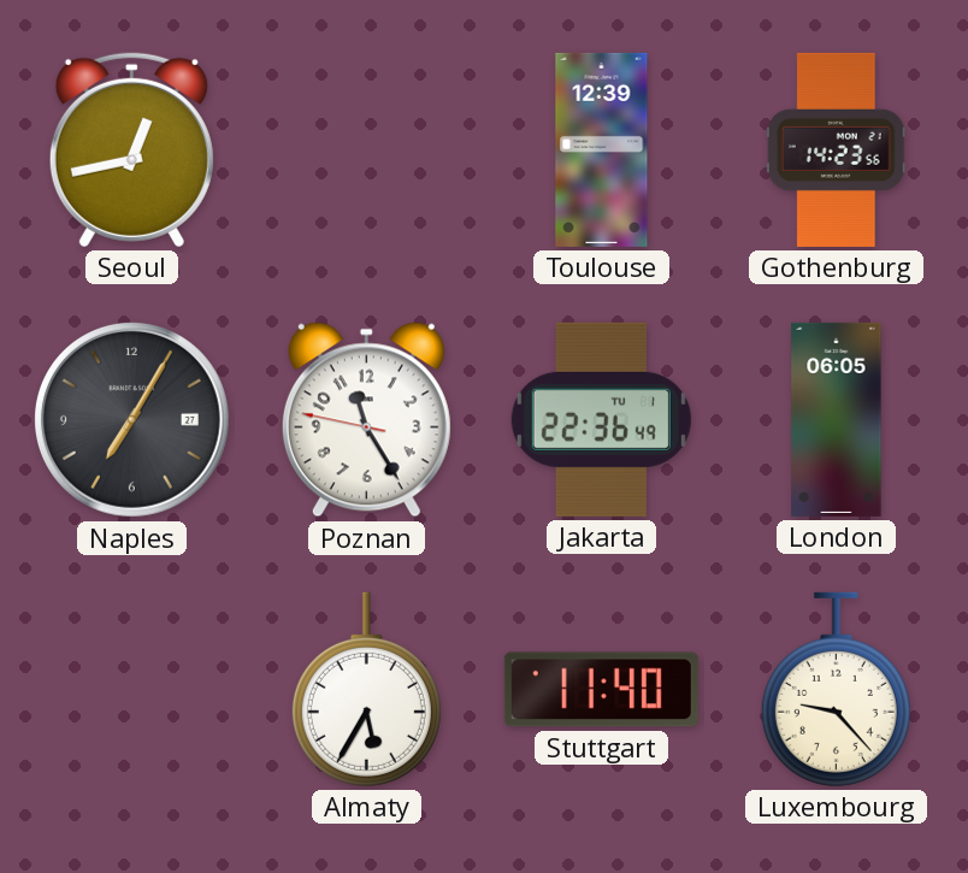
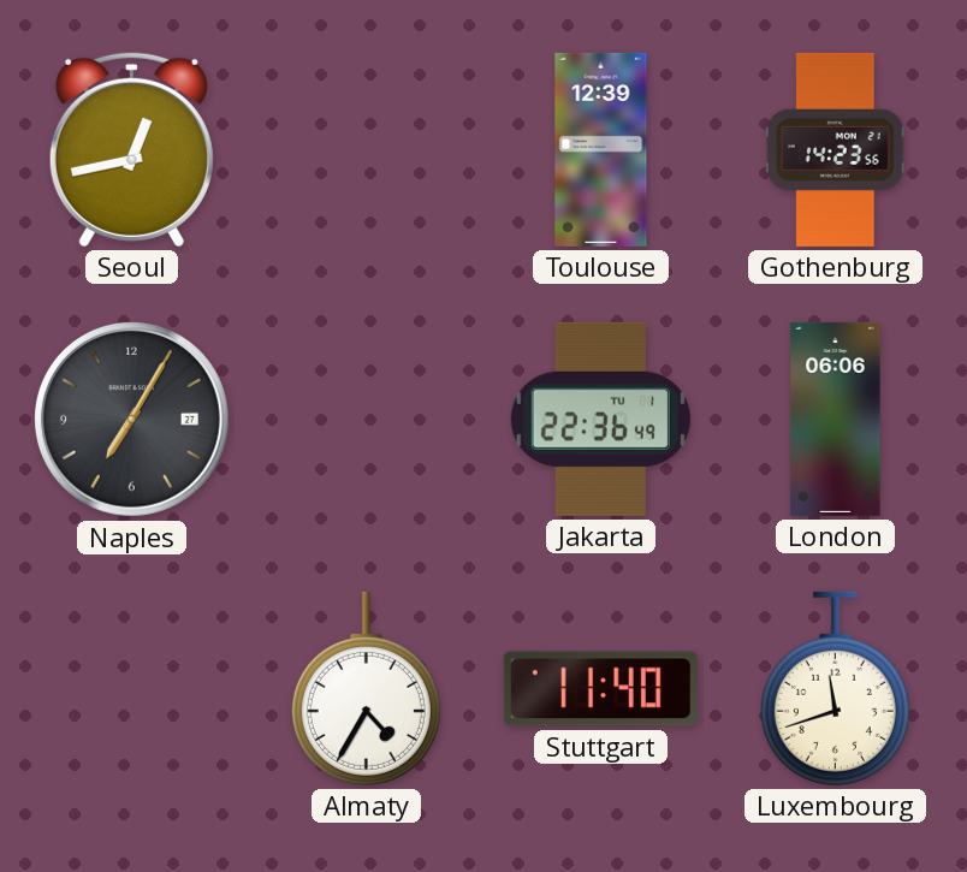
Poznan: 11:24 -> none (366, 420)
London: 06:05 -> 06:06 (836, 419)
Almaty: 5:35 -> 4:35 (366, 688)
Luxembourg: 9:23 -> 11:42 (835, 688)
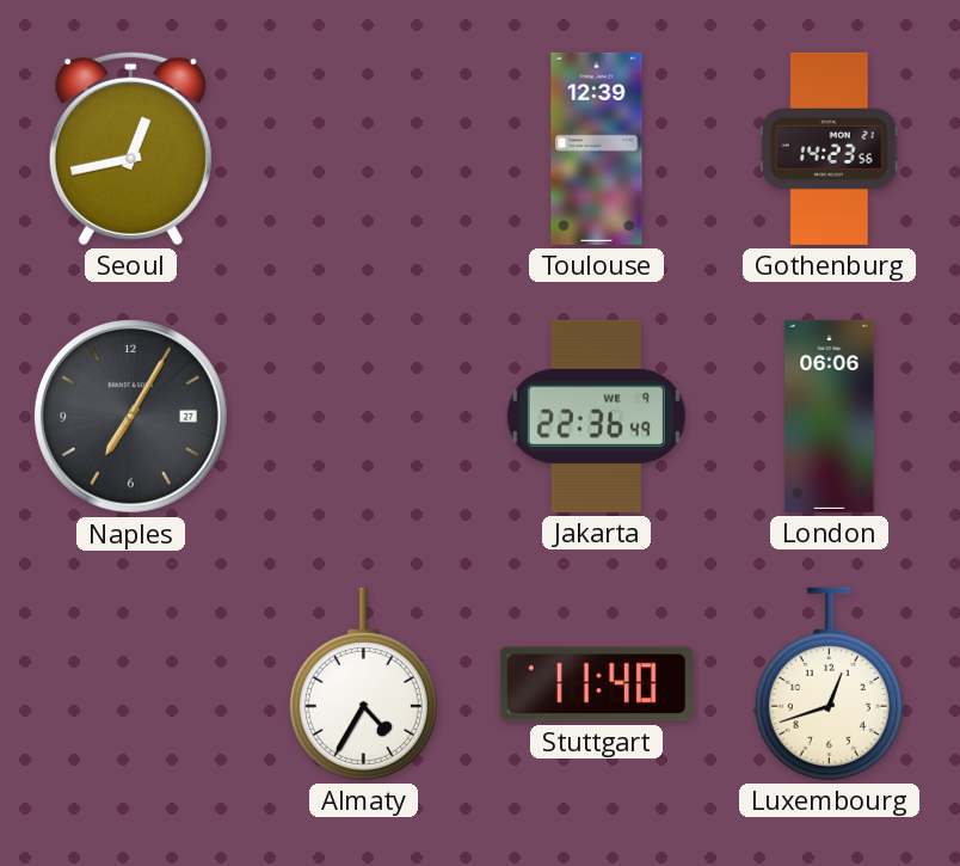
Jakarta date: TU 1 -> WE 9 (596, 416)
Luxembourg: 11:42 -> 12:42 (829, 683)
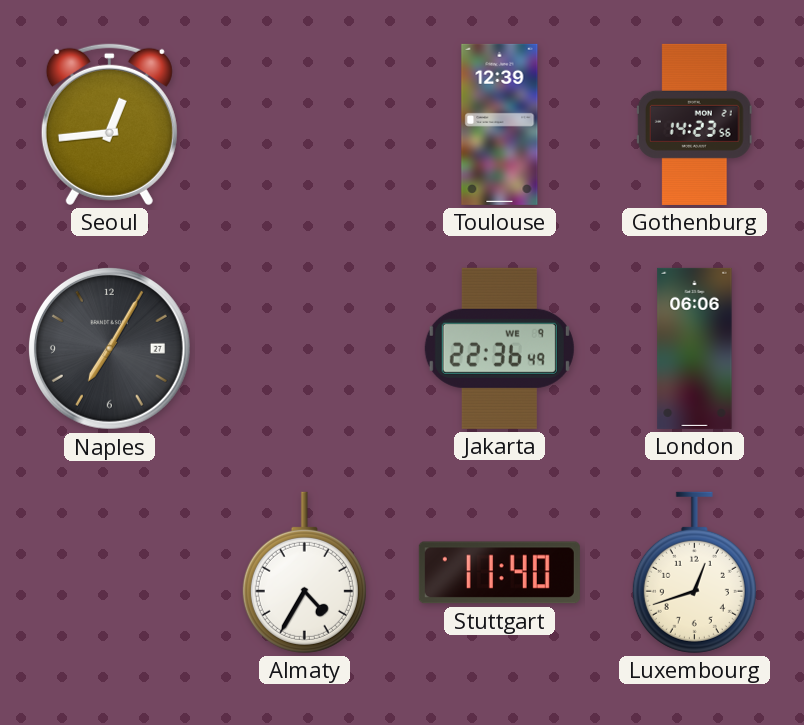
Seoul: 12:43 -> 12:44 (109, 124)
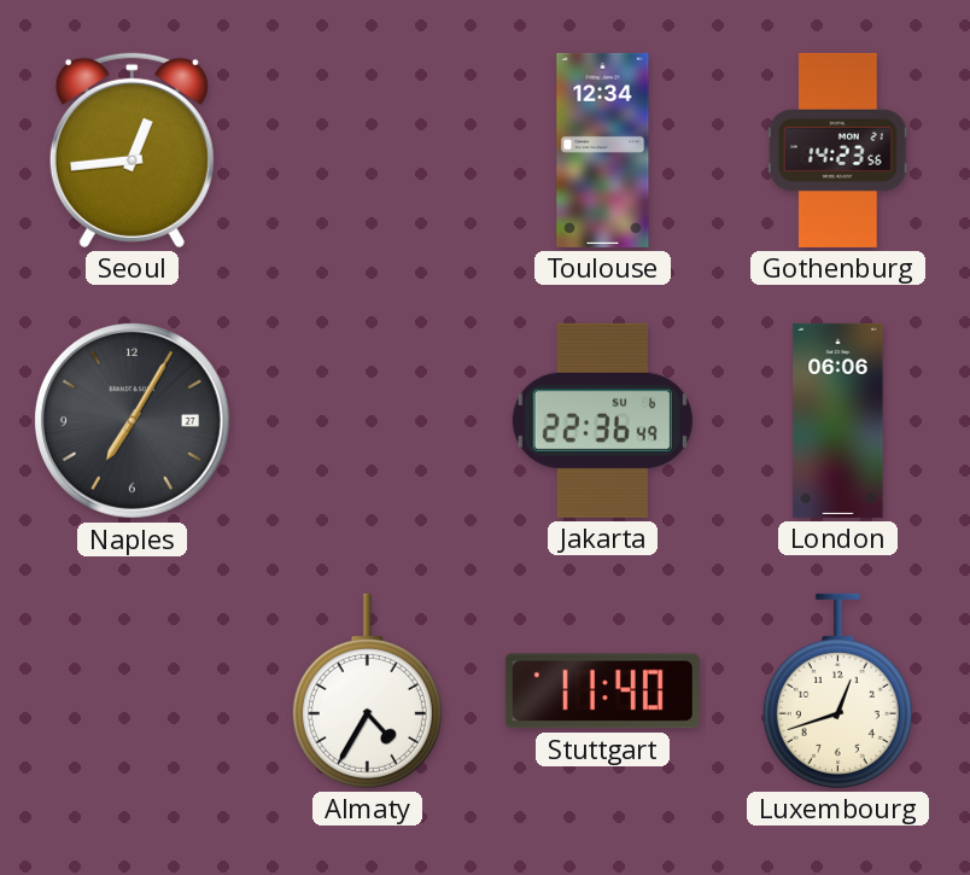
Toulouse: 12:39 -> 12:34 (603, 150)
Jakarta date: WE 9 -> SU 6 (602, 420)
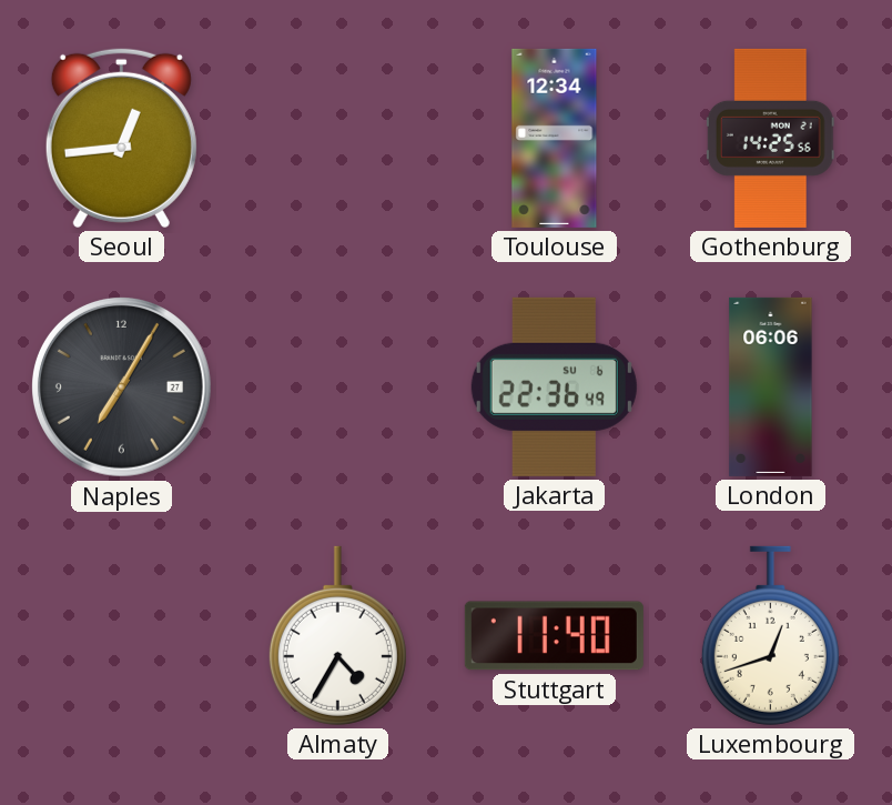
Gothenburg: 14:23 -> 14:25 (770, 138)
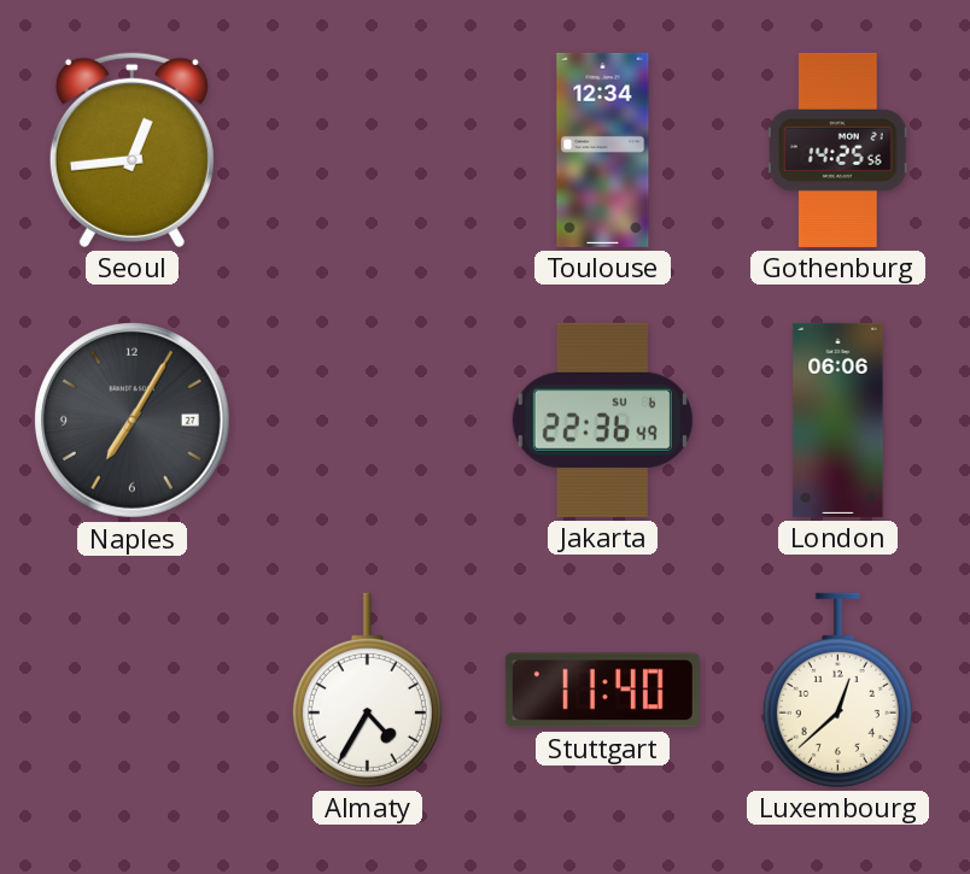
Luxembourg: 12:42 -> 12:38 (837, 690)
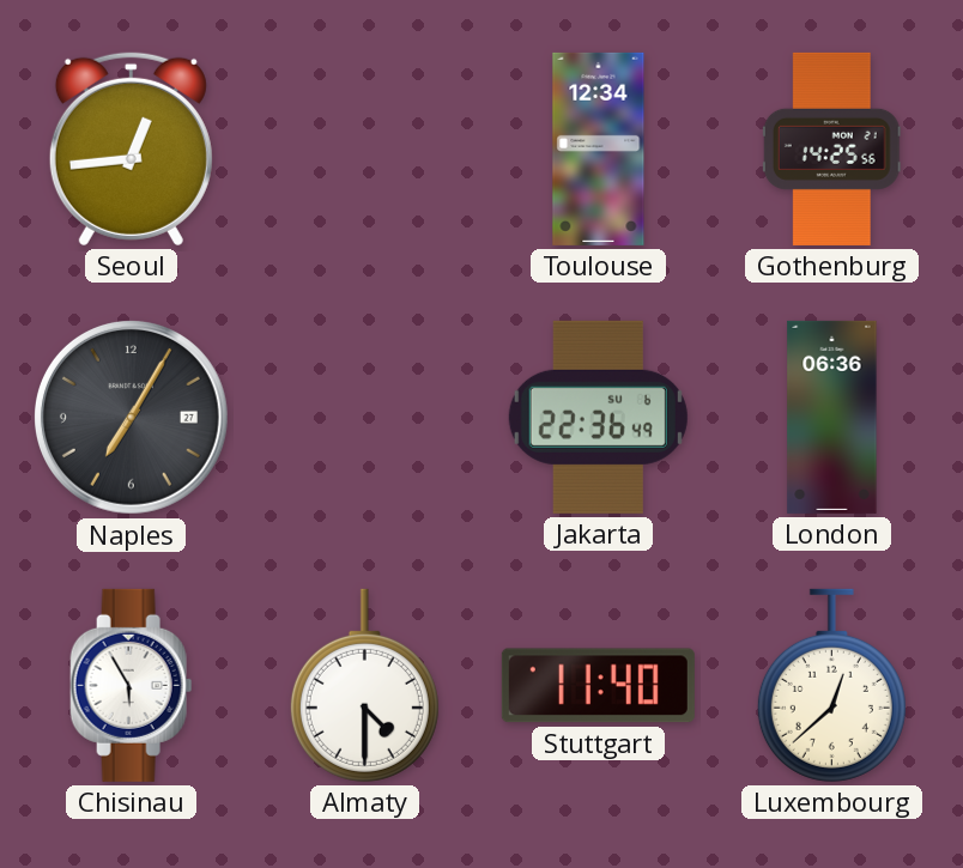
London: 06:06 -> 06:36 (832, 417)
Chisinau: none -> 5:55 (132, 685)
Almaty: 4:35 -> 4:30 (364, 685)
